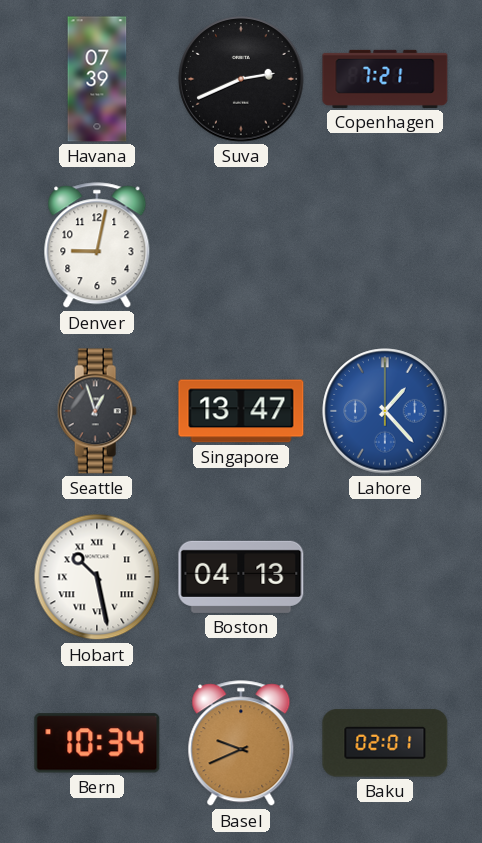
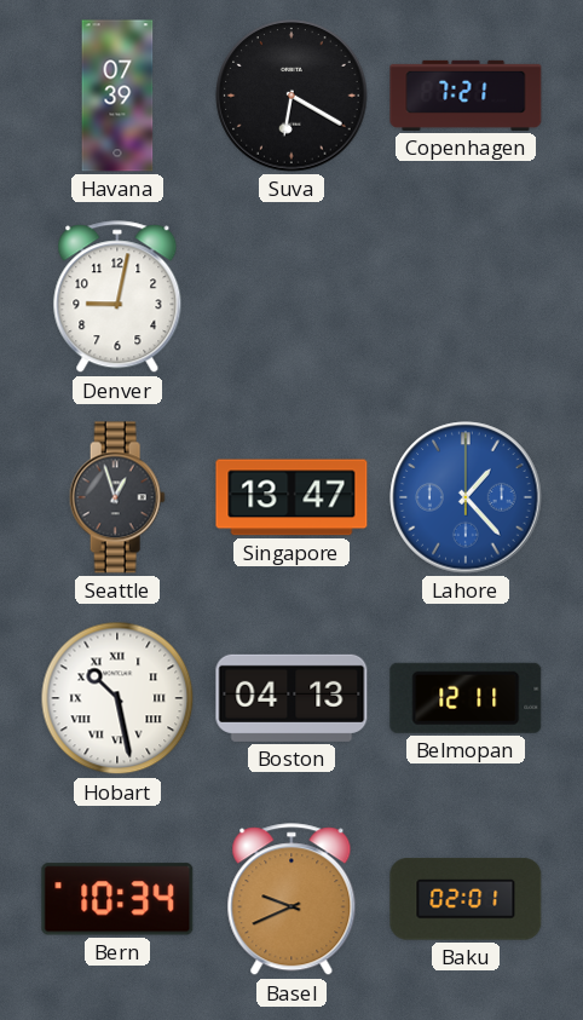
Suva: 2:41 -> 6:20 (291, 96)
Belmopan: none -> 12:11 (466, 698)
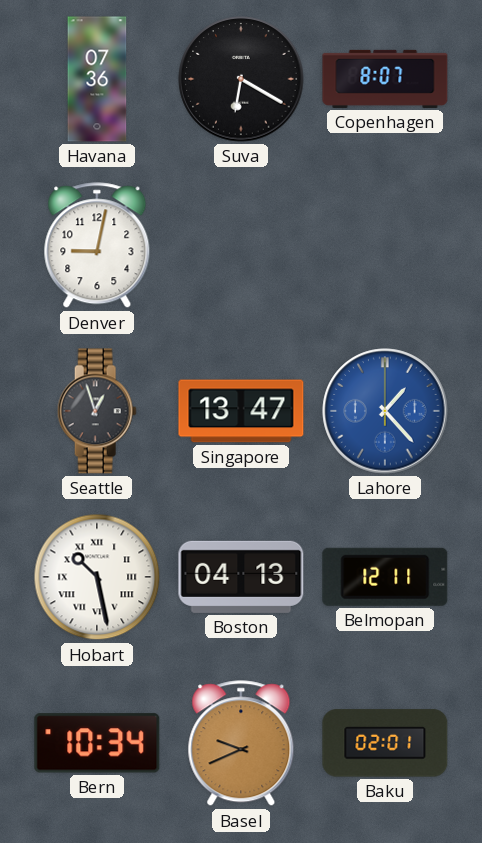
Havana: 07:39 -> 07:36 (97, 79)
Copenhagen: 7:21 -> 8:07 (385, 79)
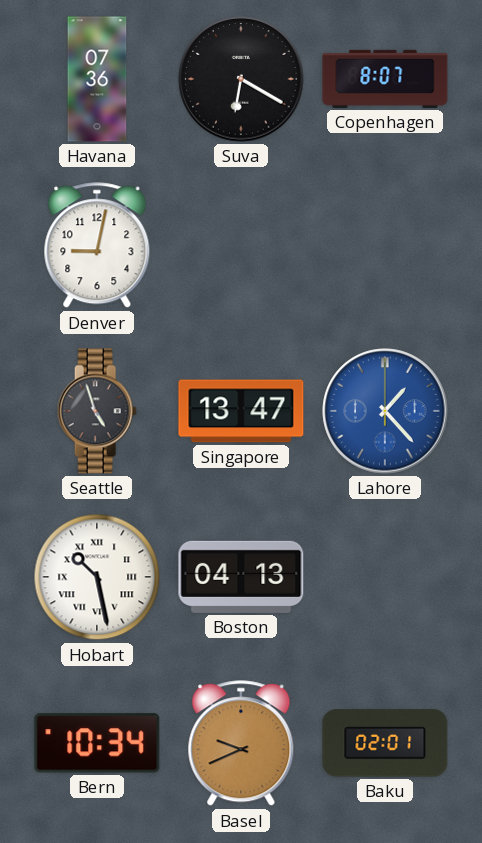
Seattle: 12:57 -> 4:57 (97, 411)
Belmopan: 12:11 -> none (385, 577)
